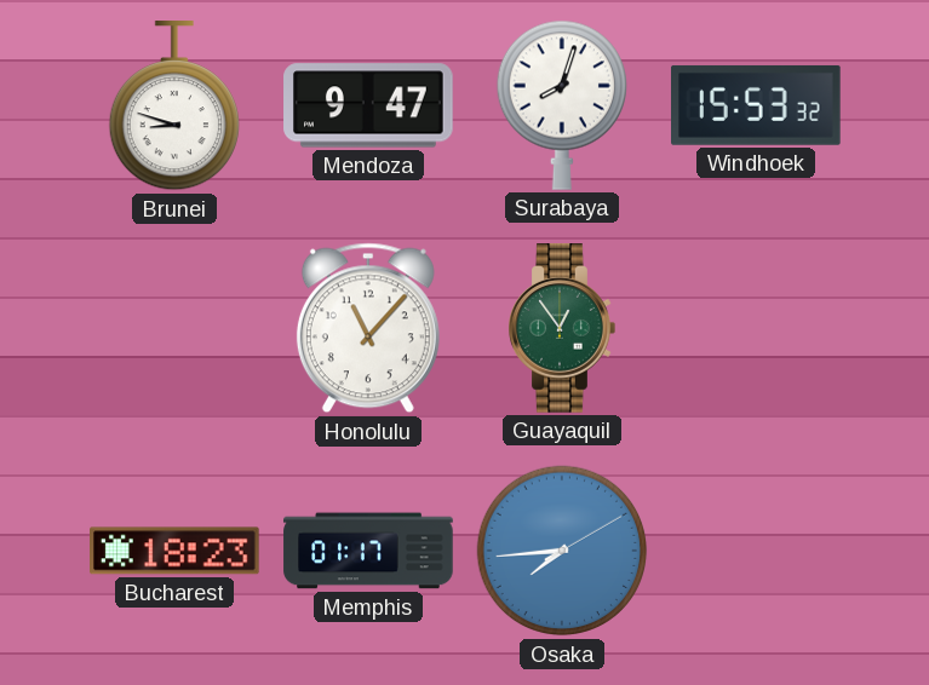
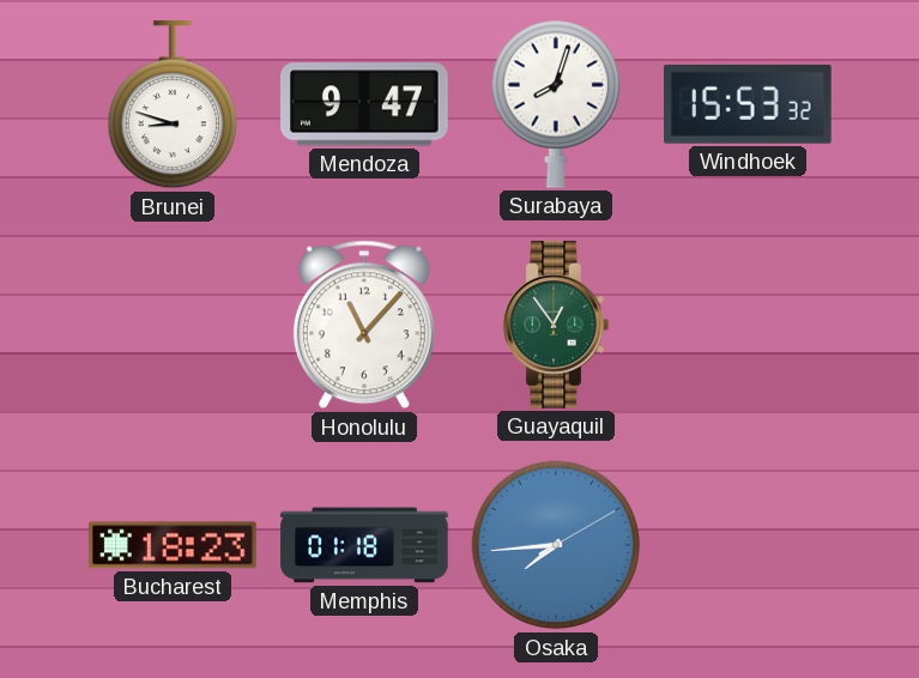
Memphis: 01:17 -> 01:18 (364, 545)
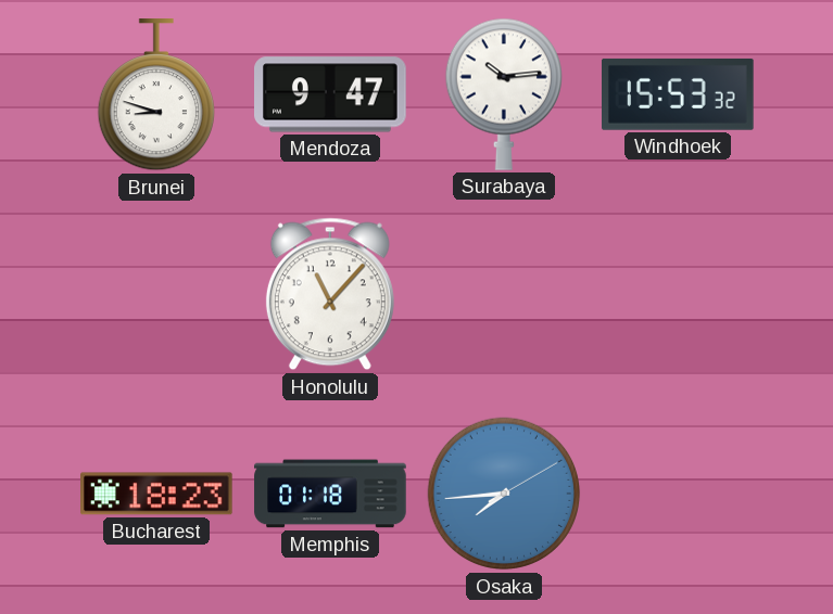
Surabaya: 8:03 -> 10:14 (504, 94)
Guayaquil: 12:54 -> none (556, 325)
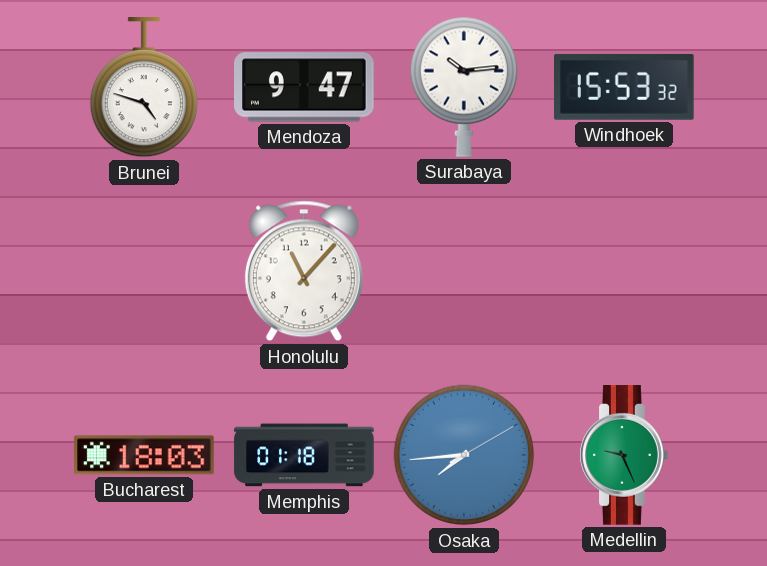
Brunei: 8:48 -> 4:48 (144, 88)
Bucharest: 18:23 -> 18:03 (145, 455)
Medellin: none -> 9:26 (624, 455)
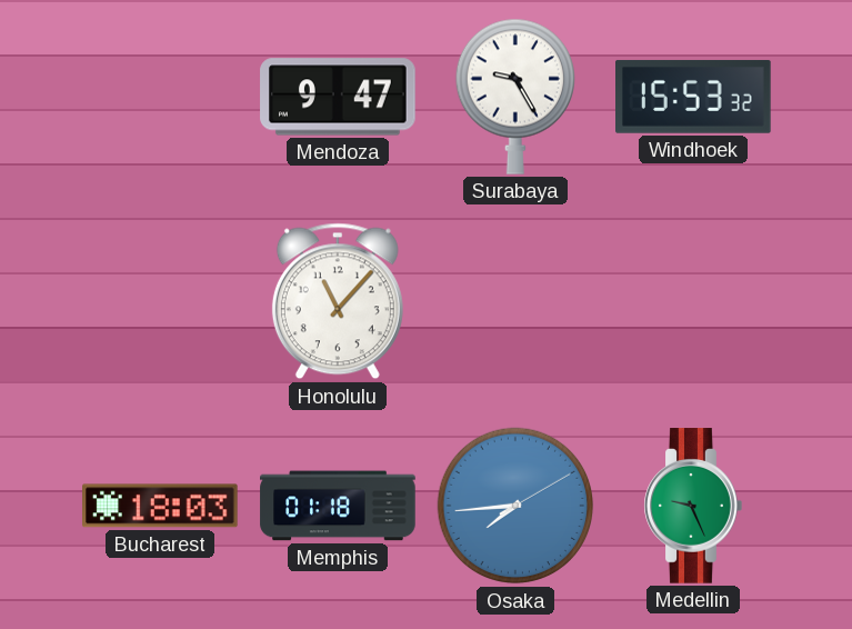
Brunei: 4:48 -> none (144, 88)
Surabaya: 10:14 -> 9:25 (515, 97)
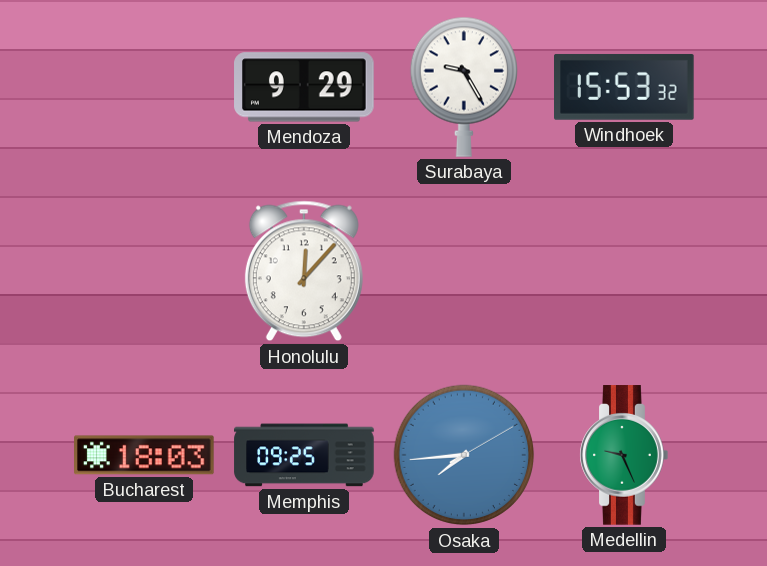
Mendoza: 9:47 -> 9:29 (304, 87)
Honolulu: 11:07 -> 12:07 (304, 271)
Memphis: 01:18 -> 09:25 (304, 455)
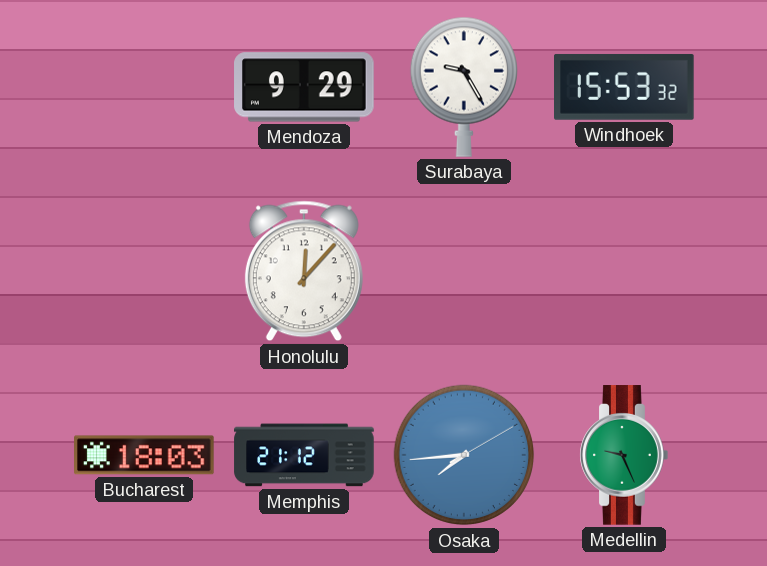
Memphis: 09:25 -> 21:12 (304, 455)
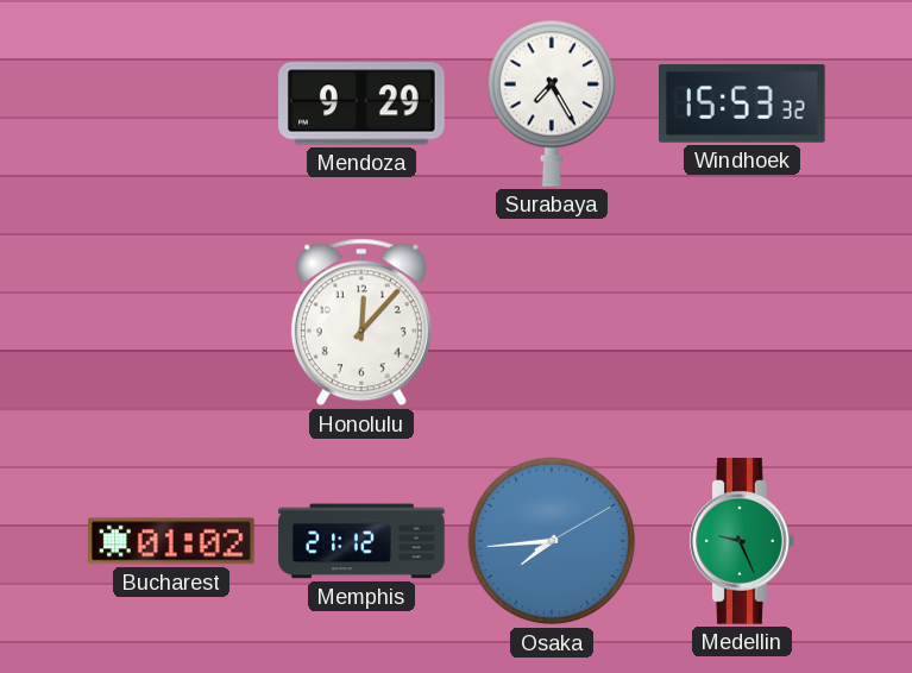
Surabaya: 9:25 -> 7:25 (552, 103)
Bucharest: 18:03 -> 01:02 (172, 541)
